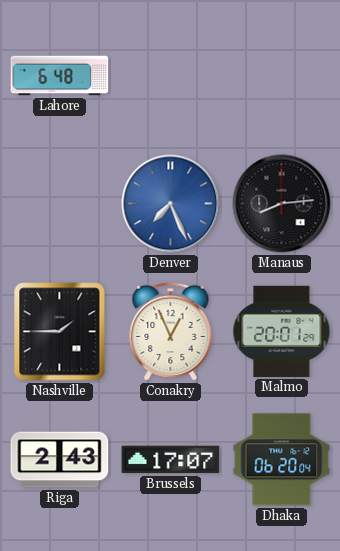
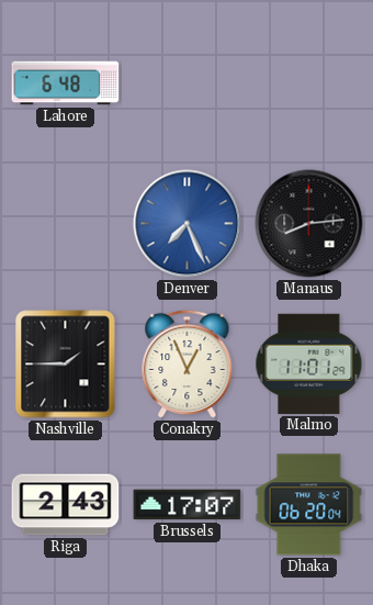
Malmo: 20:01 -> 11:01 (309, 363)
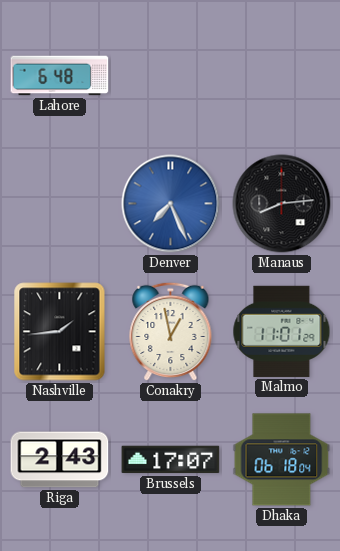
Nashville: 1:45 -> 1:44 (60, 332)
Conakry: 12:56 -> 12:58 (171, 332)
Dhaka: 06:20 -> 06:18 (282, 460)
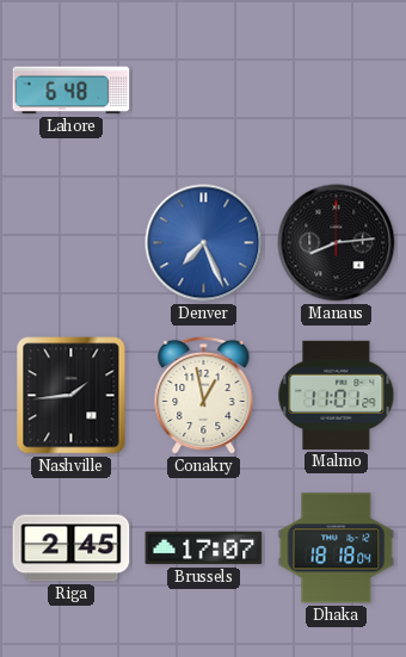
Riga: 2:43 -> 2:45 (72, 548)
Dhaka: 06:18 -> 18:18 (337, 548)
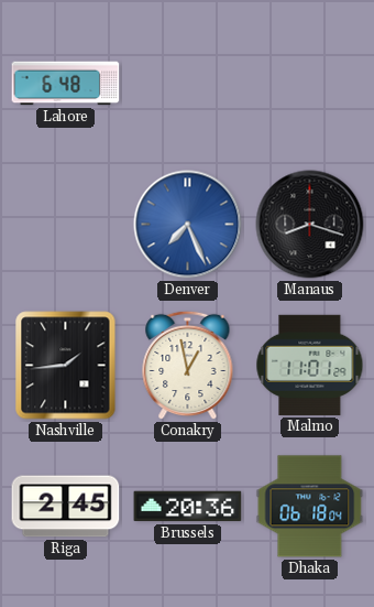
Manaus: 8:14 -> 8:18 (310, 225)
Brussels: 17:07 -> 20:36 (188, 507)
Dhaka: 18:18 -> 06:18 (310, 507)
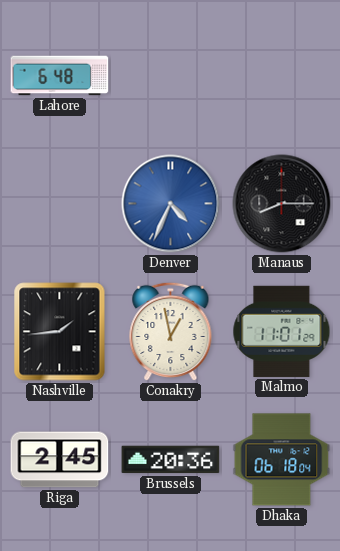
Denver: 7:26 -> 4:34 (171, 204)
Manaus: 8:18 -> 8:15 (282, 204)
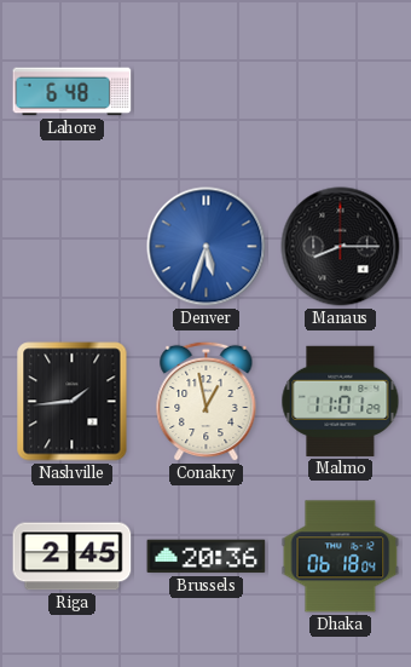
Denver: 4:34 -> 5:33 (207, 247)
